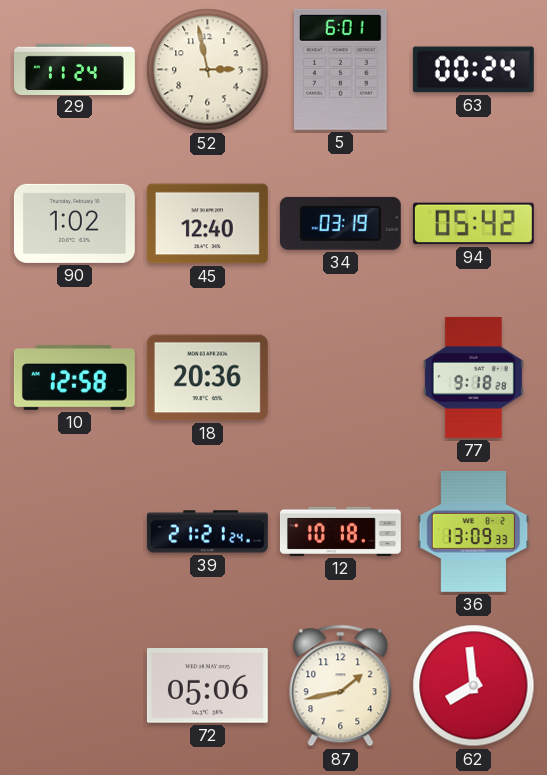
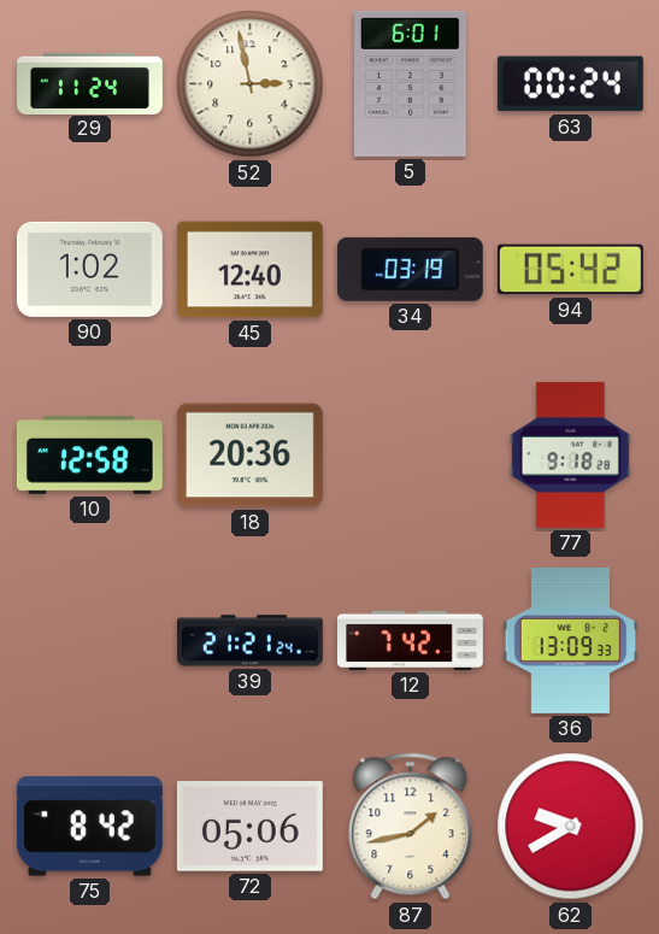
12: 10:18 -> 7:42 (410, 640)
75: none -> 8:42 (89, 827)
62: 7:59 -> 9:40 (571, 827)
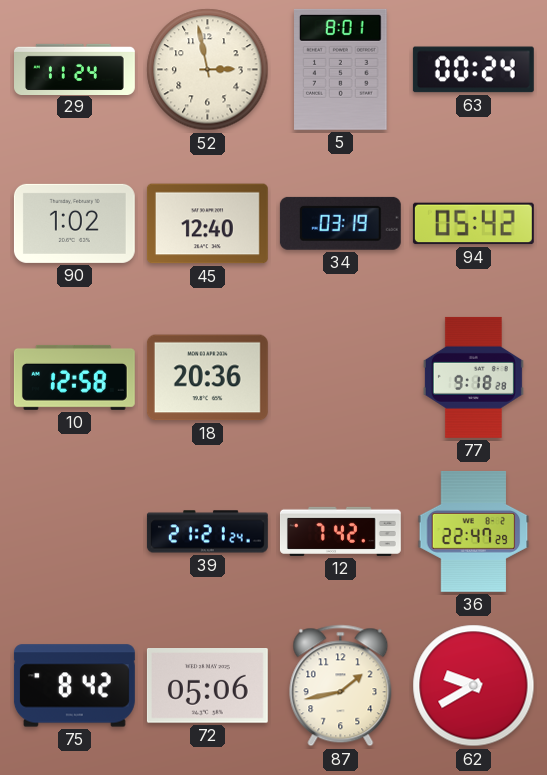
5: 6:01 -> 8:01 (341, 69)
36: 13:09 -> 22:47 (474, 531)
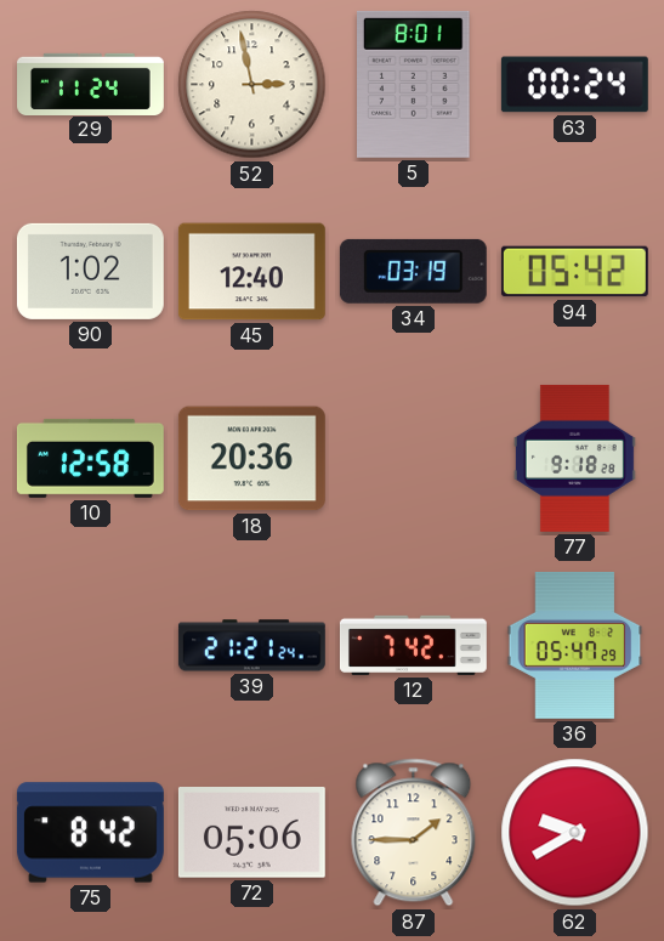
36: 22:47 -> 05:47 (575, 645)
87: 1:43 -> 1:45 (414, 833)
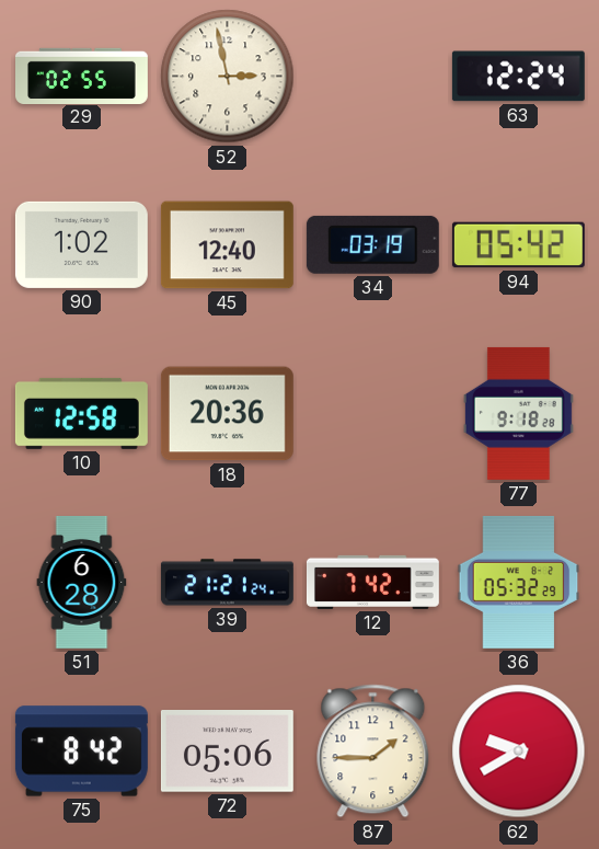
29: 11:24 -> 02:55 (82, 76)
5: 8:01 -> none (414, 84)
63: 00:24 -> 12:24 (518, 77)
51: none -> 6:28 (82, 582)
36: 05:47 -> 05:32 (519, 582)
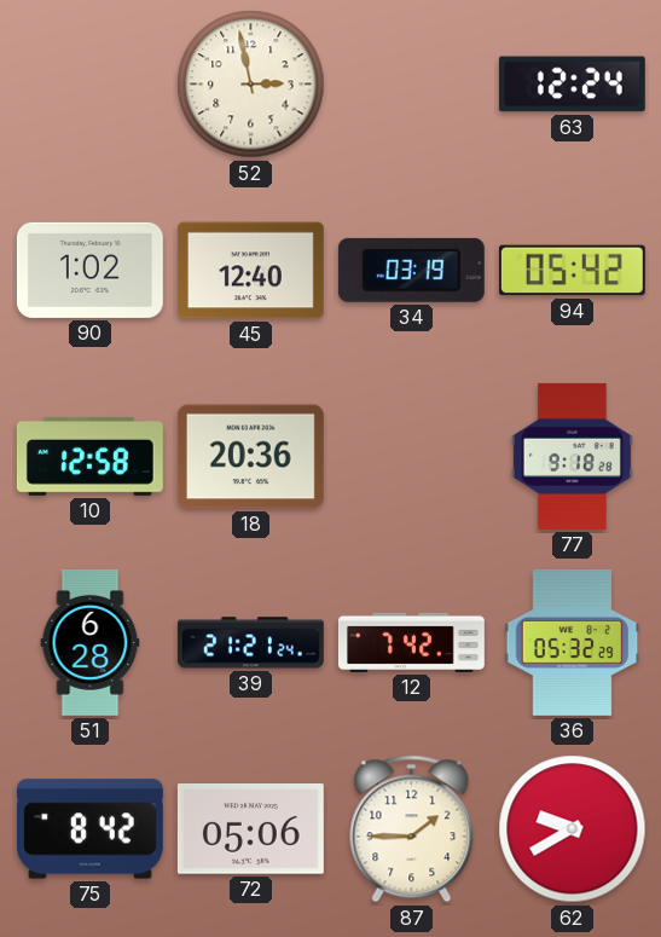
29: 02:55 -> none (82, 76)
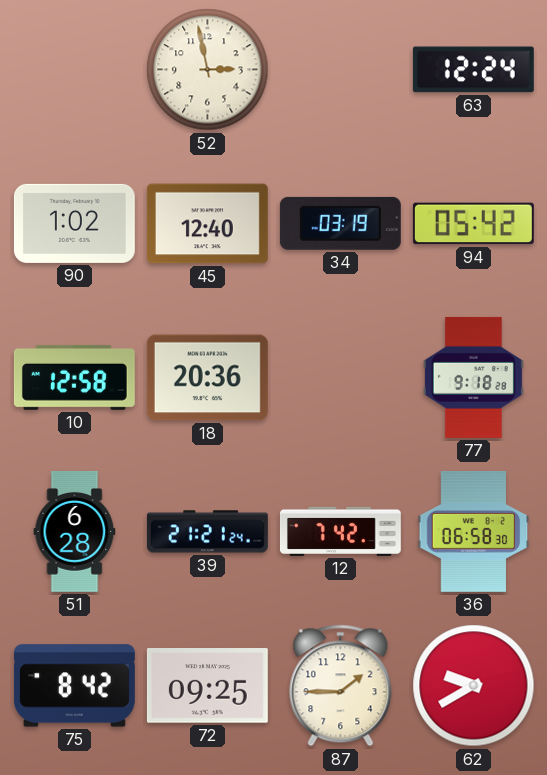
36: 05:32 -> 06:58 (474, 531)
72: 05:06 -> 09:25 (207, 686)
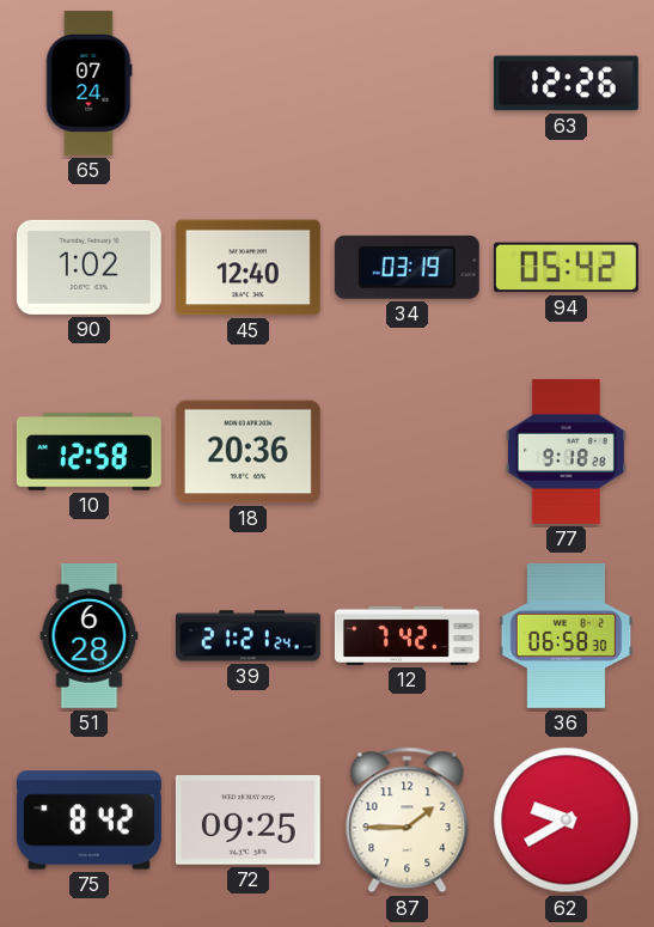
65: none -> 07:24 (90, 83)
52: 2:58 -> none (208, 70)
63: 12:24 -> 12:26 (566, 84)
